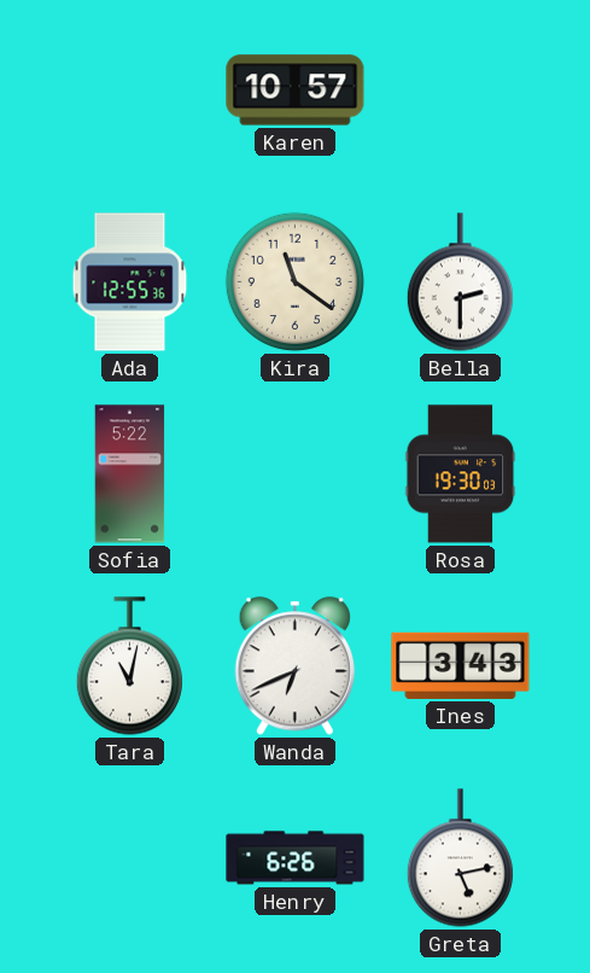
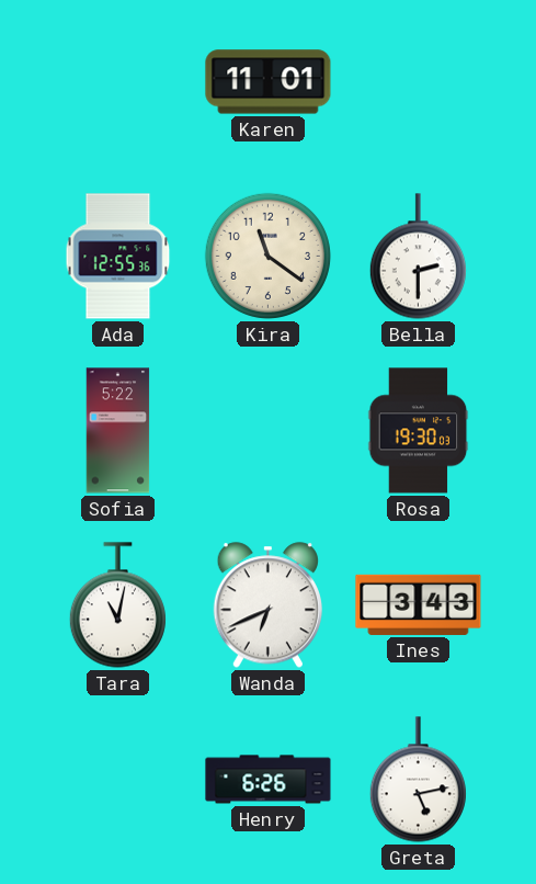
Karen: 10:57 -> 11:01 (269, 82)
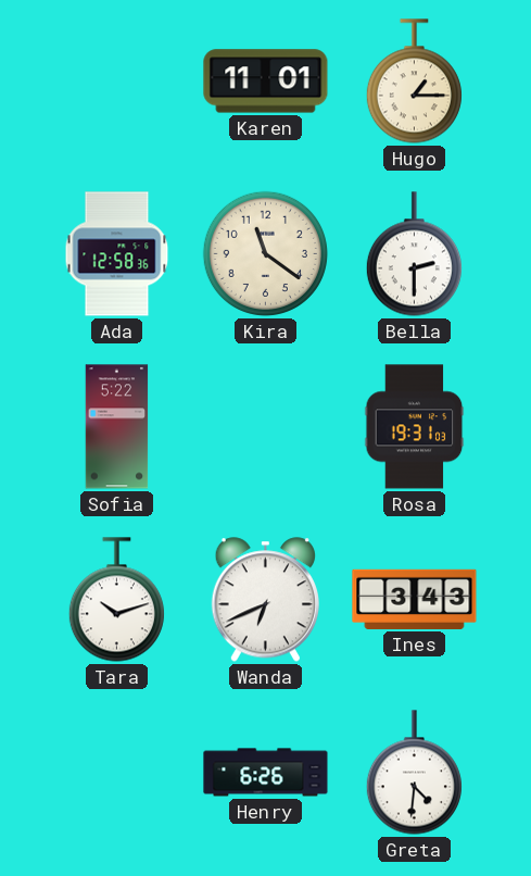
Hugo: none -> 1:15 (414, 82)
Ada: 12:55 -> 12:58 (117, 254)
Rosa: 19:30 -> 19:31 (415, 427)
Tara: 11:02 -> 10:12 (116, 600)
Greta: 5:13 -> 4:31 (414, 773)
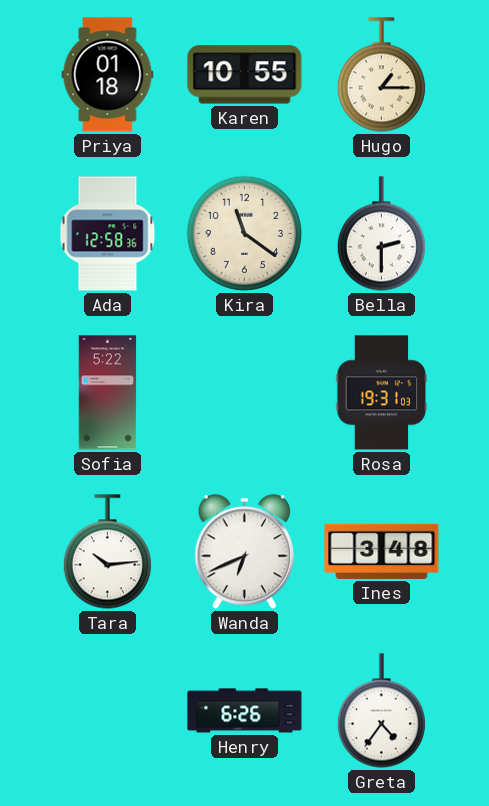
Priya: none -> 01:18 (108, 75)
Karen: 11:01 -> 10:55 (245, 75)
Tara: 10:12 -> 10:14 (107, 552)
Ines: 3:43 -> 3:48 (382, 551)
Greta: 4:31 -> 4:36 (381, 711)
